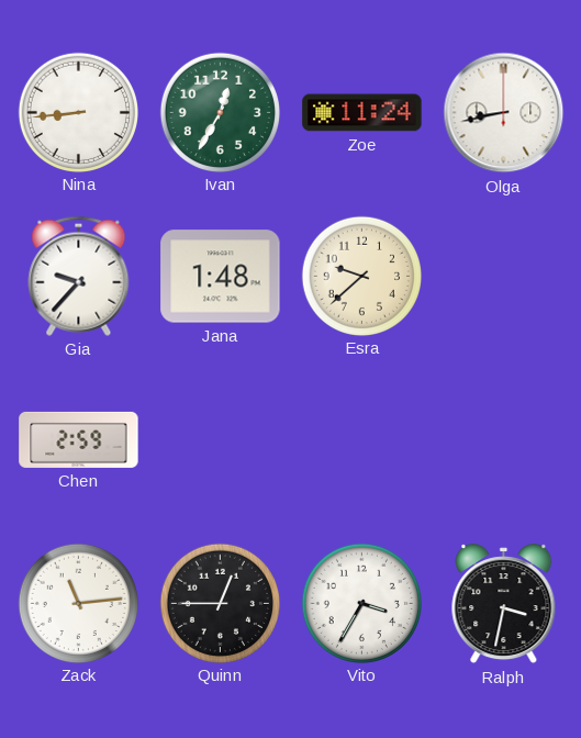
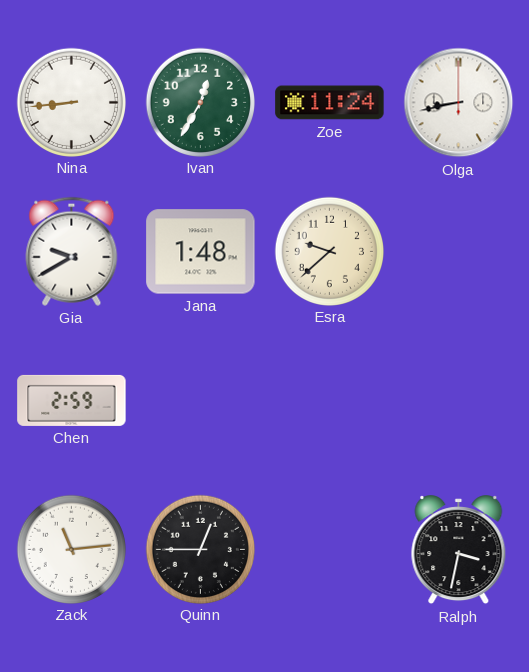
Gia: 9:37 -> 9:40 (72, 251)
Vito: 3:35 -> none (361, 603)
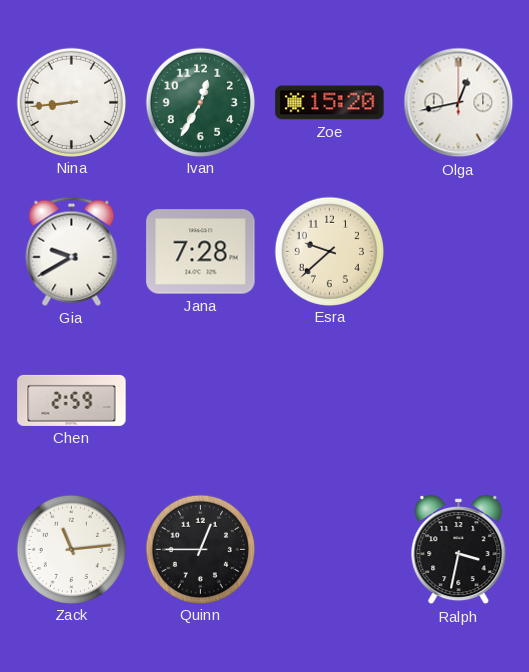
Zoe: 11:24 -> 15:20 (330, 103)
Olga: 8:43 -> 12:43 (459, 103)
Jana: 1:48 -> 7:28 (201, 252)
